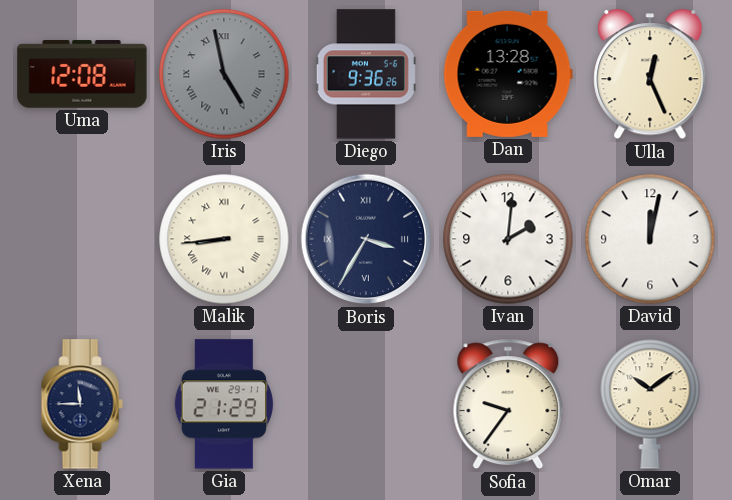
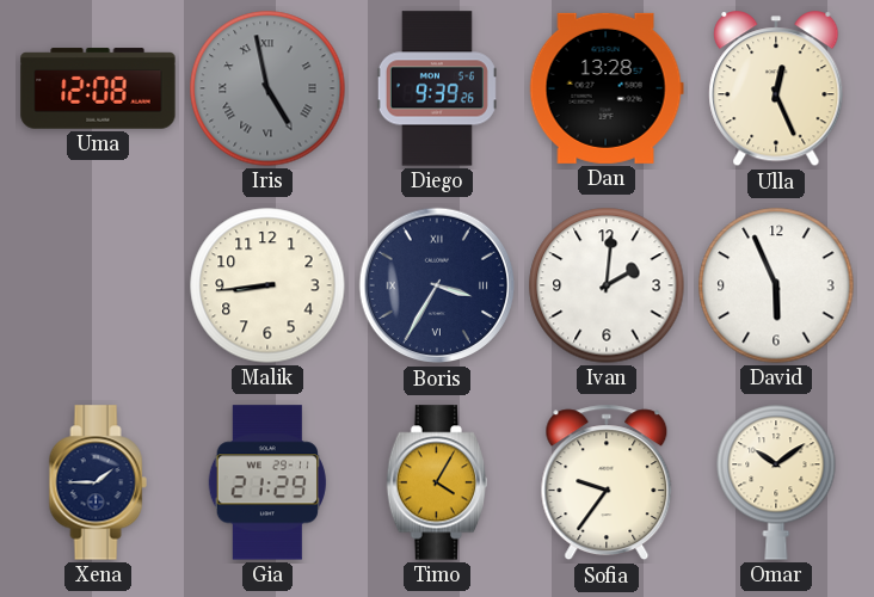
Diego: 9:36 -> 9:39 (437, 88)
Malik numerals: Roman -> Arabic (267, 285)
David: 12:02 -> 5:56 (776, 285)
Xena: 11:45 -> 1:45 (98, 482)
Timo: none -> 4:05 (436, 482)
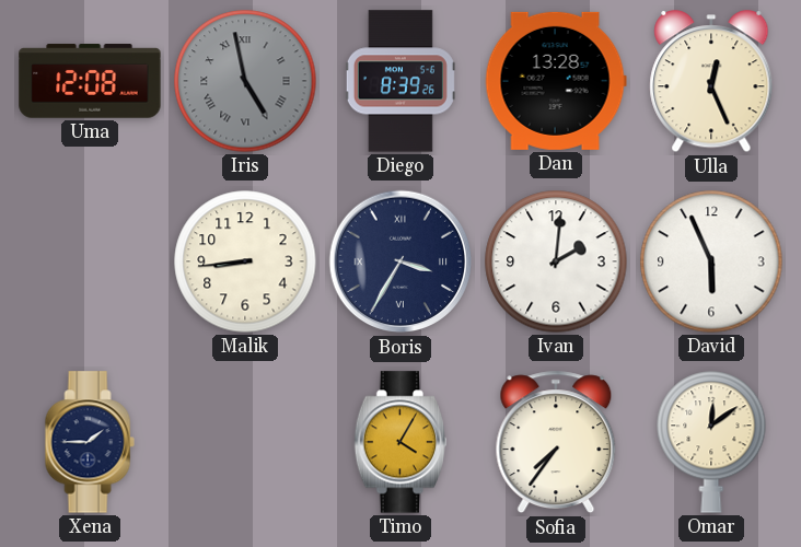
Diego: 9:39 -> 8:39 (400, 81)
Gia: 21:29 -> none (266, 482)
Sofia: 9:36 -> 7:36 (556, 442)
Omar: 10:09 -> 12:09 (711, 442)
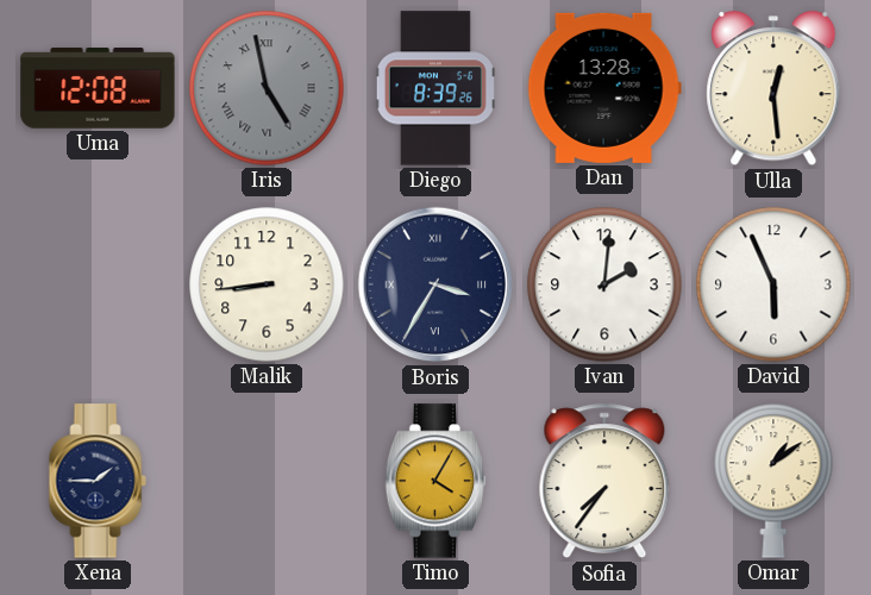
Ulla: 12:26 -> 12:29 (773, 89)
Omar: 12:09 -> 1:09 (773, 481)
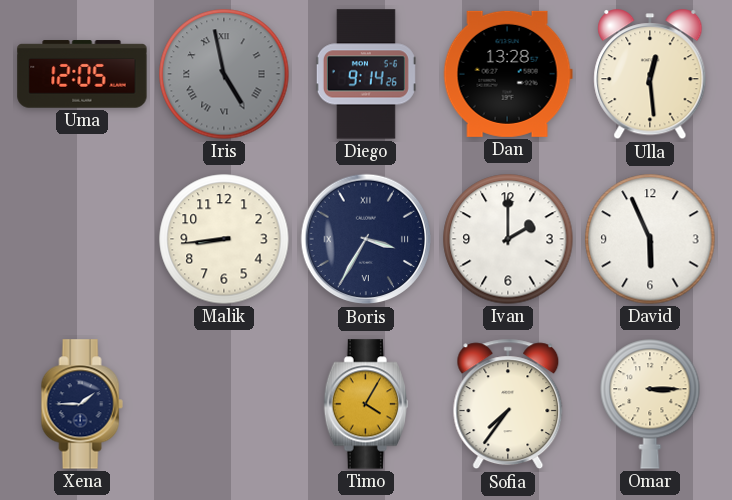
Uma: 12:08 -> 12:05 (82, 74)
Diego: 8:39 -> 9:14 (366, 74)
Ivan: 2:01 -> 2:00 (508, 239)
Omar: 1:09 -> 3:15 (650, 404)
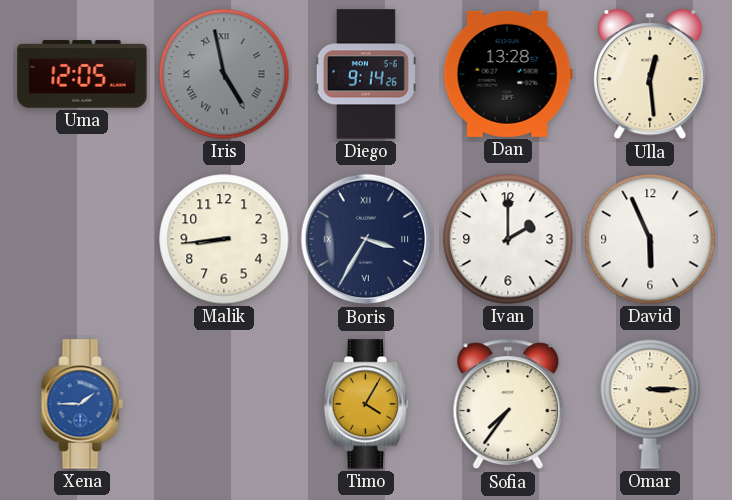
Xena dial: navy -> blue (82, 404)
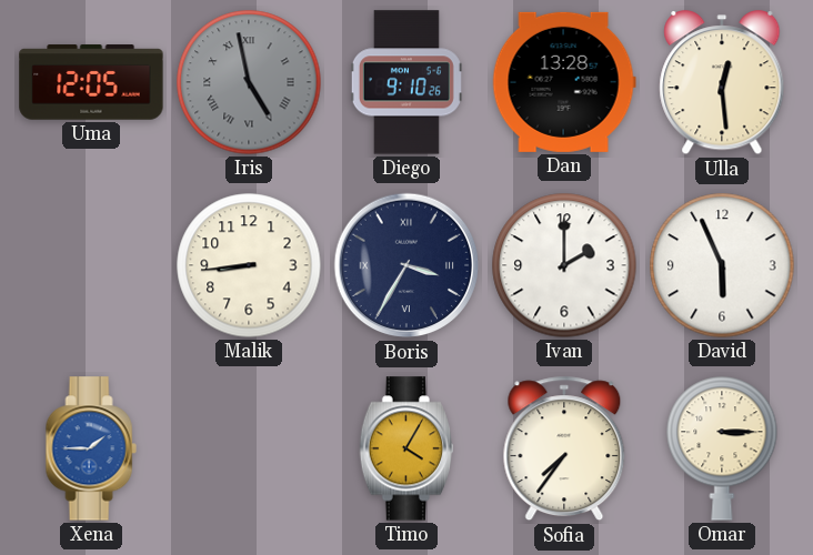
Diego: 9:14 -> 9:10 (406, 82)
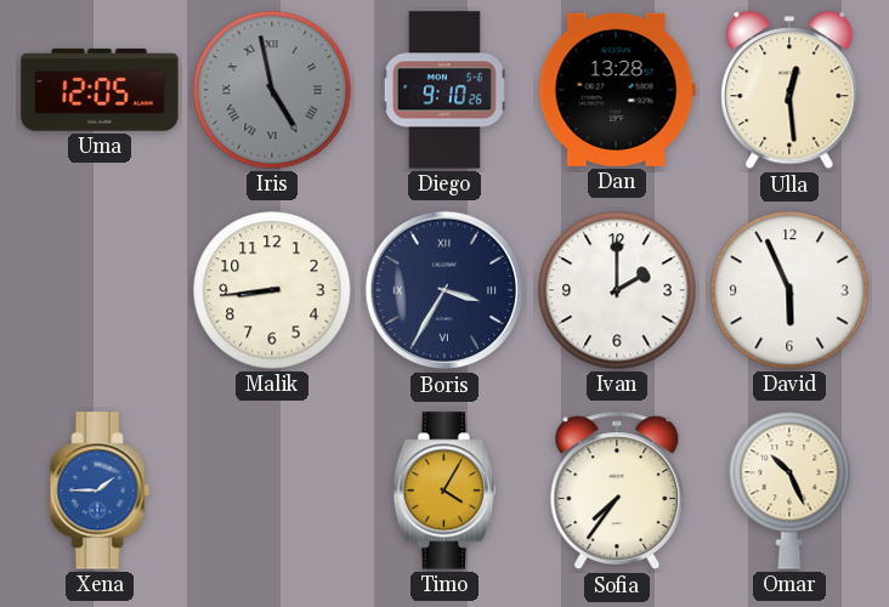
Omar: 3:15 -> 10:26 (789, 490)
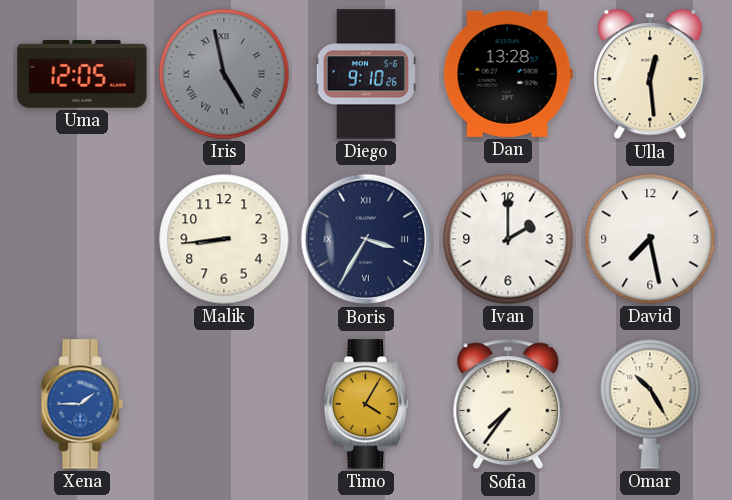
David: 5:56 -> 7:28 (650, 239)
Omar: 10:26 -> 10:25 (650, 404)
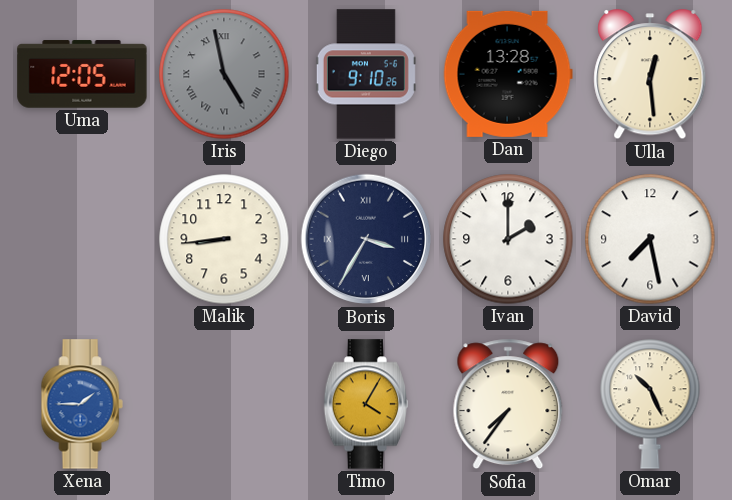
Omar: 10:25 -> 10:26 (650, 404)
